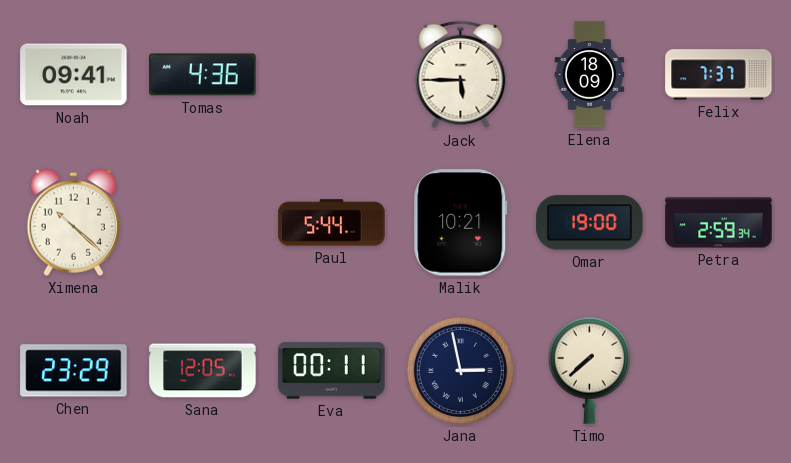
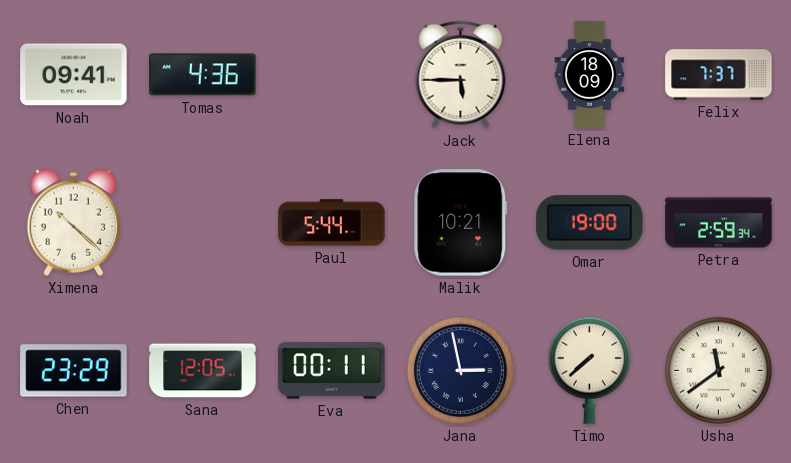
Usha: none -> 11:39 (718, 370)
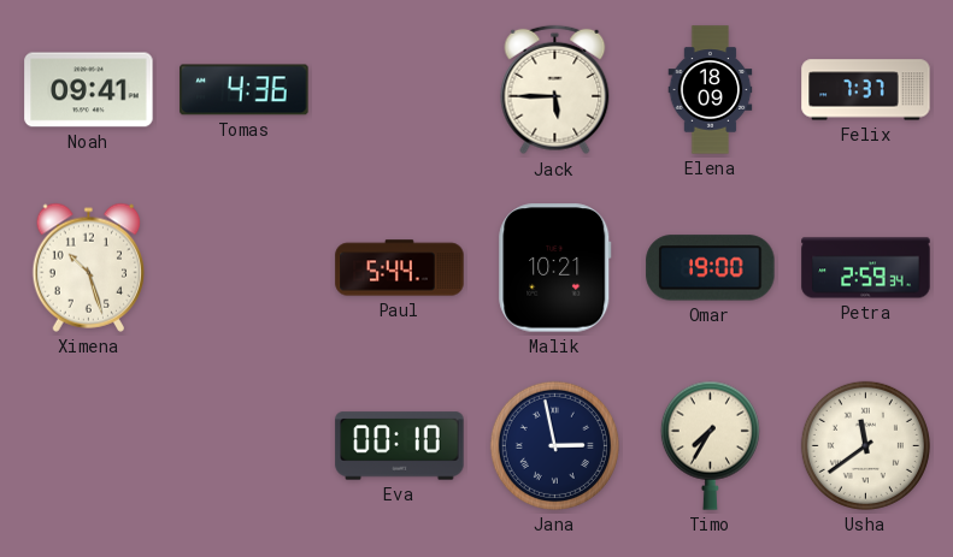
Ximena: 10:22 -> 10:27 (89, 267)
Chen: 23:29 -> none (74, 371)
Sana: 12:05 -> none (203, 371)
Eva: 00:11 -> 00:10 (400, 446)
Timo: 7:38 -> 7:35 (710, 445)
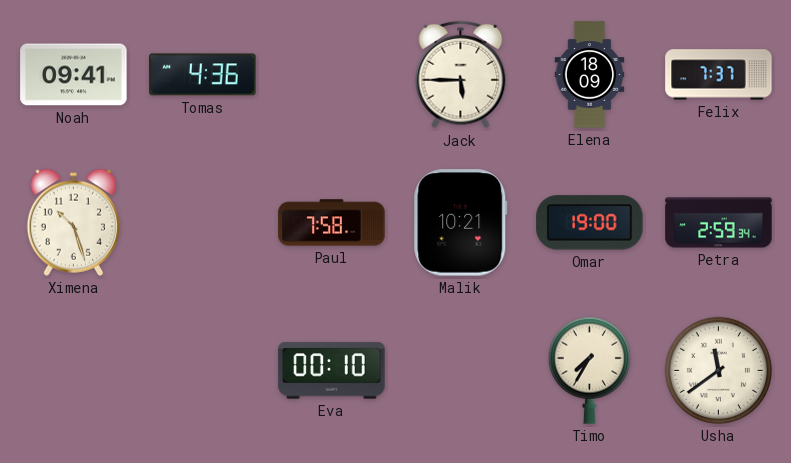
Paul: 5:44 -> 7:58 (332, 223)
Jana: 2:58 -> none (554, 445)
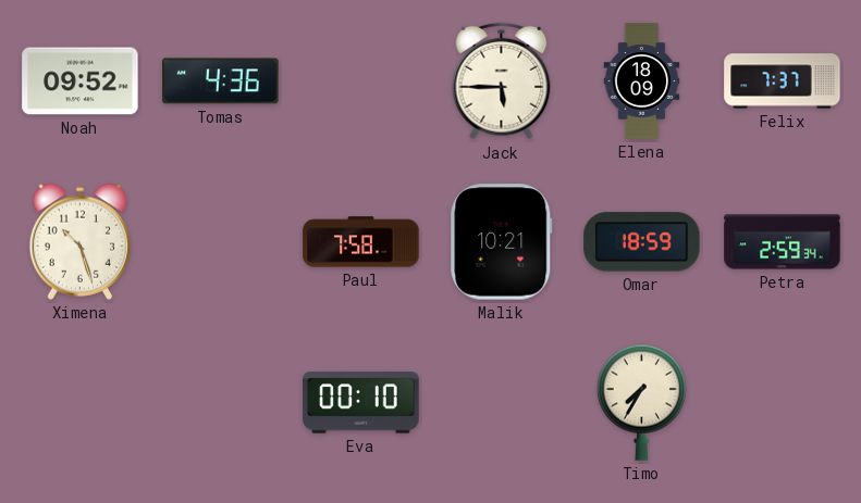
Noah: 09:41 -> 09:52 (81, 81)
Omar: 19:00 -> 18:59 (642, 242)
Usha: 11:39 -> none (718, 370)
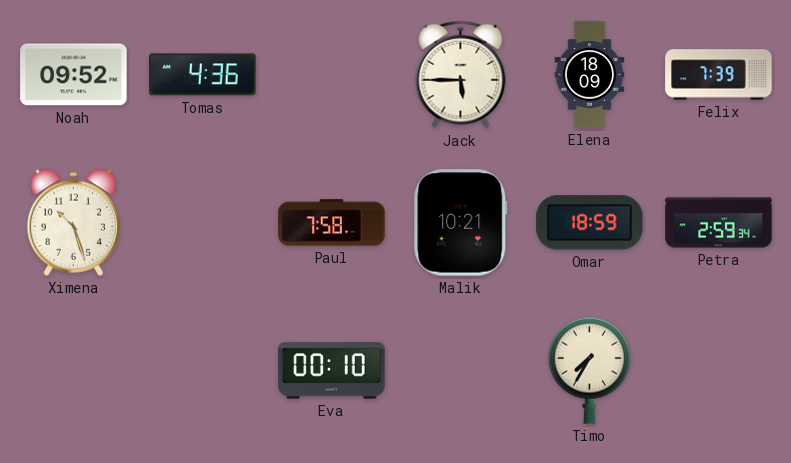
Felix: 7:37 -> 7:39 (719, 75)
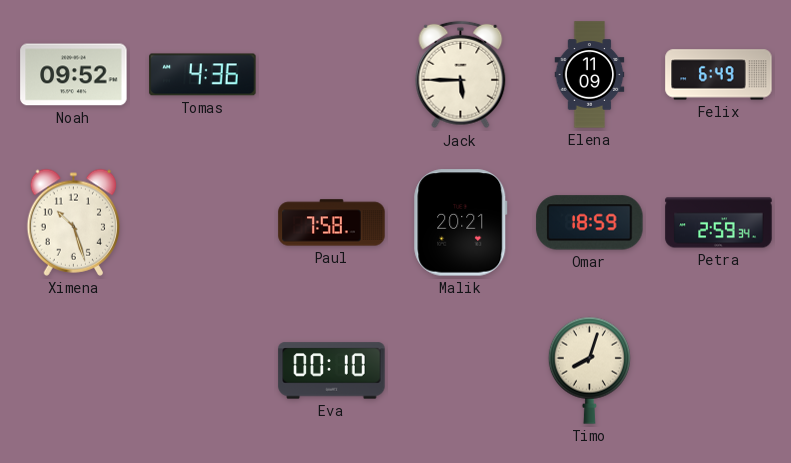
Elena: 18:09 -> 11:09 (590, 75)
Felix: 7:39 -> 6:49 (719, 75)
Malik: 10:21 -> 20:21 (461, 223)
Timo: 7:35 -> 8:03 (589, 370)
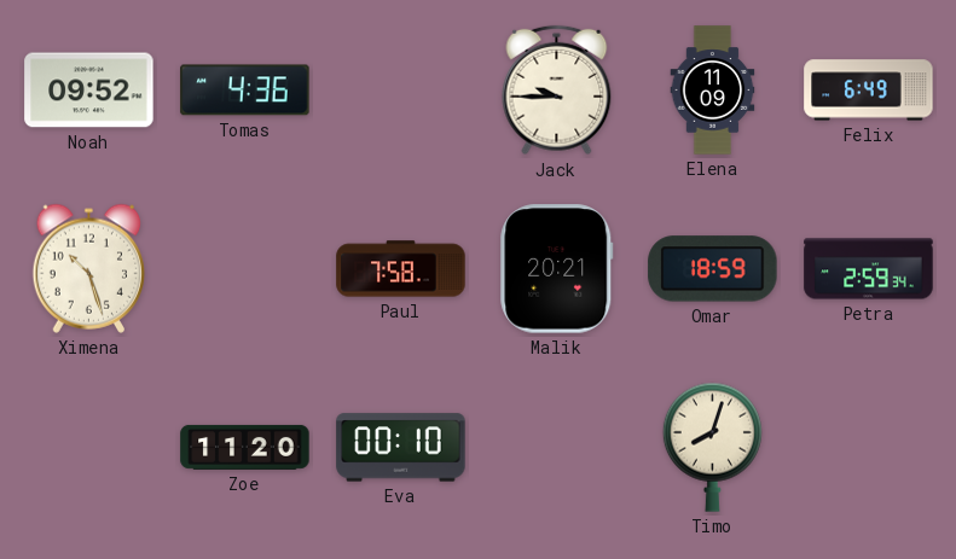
Jack: 5:45 -> 9:45 (557, 91)
Zoe: none -> 11:20 (245, 447)
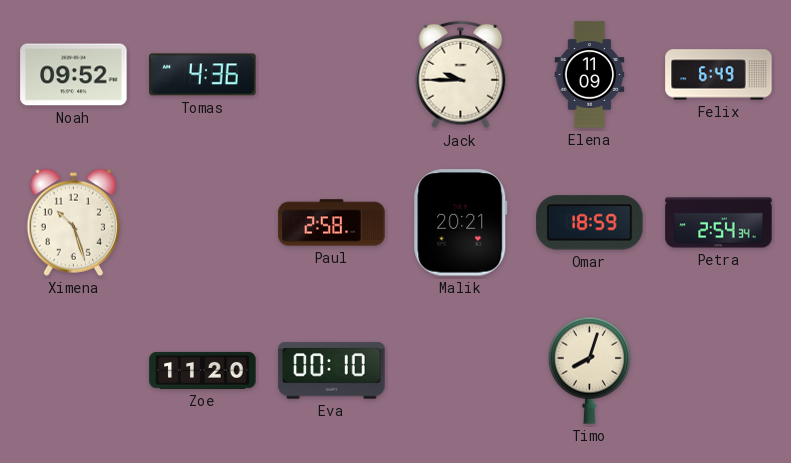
Paul: 7:58 -> 2:58 (332, 223)
Petra: 2:59 -> 2:54 (719, 223)
